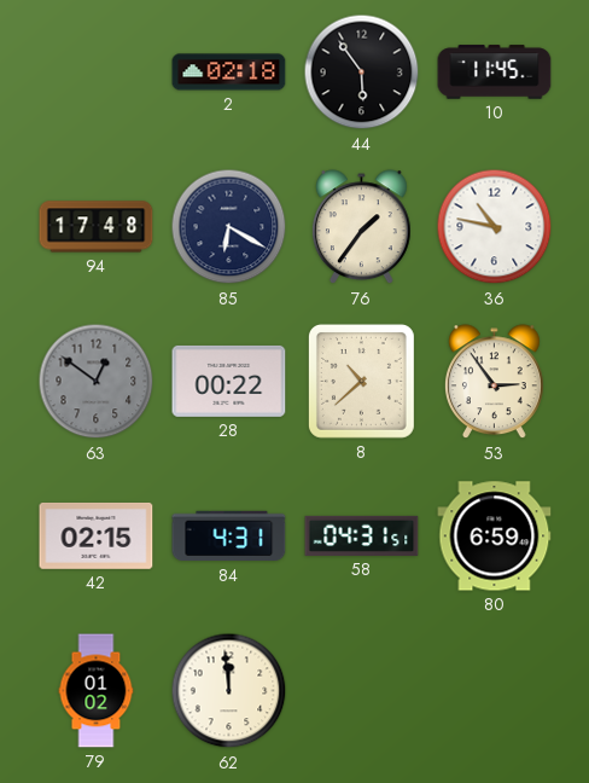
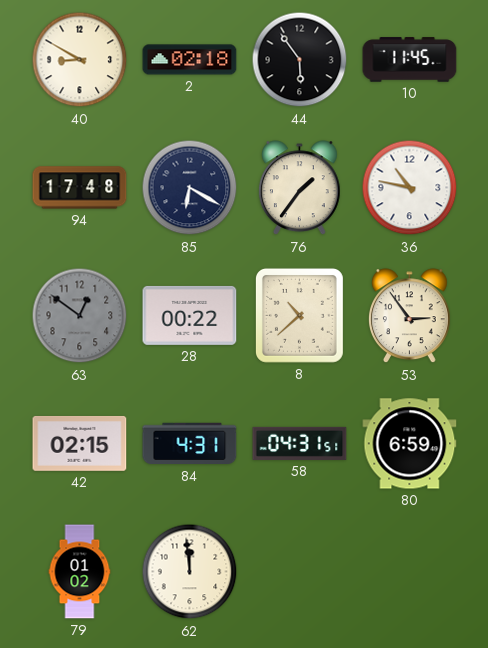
40: none -> 8:50 (80, 60)
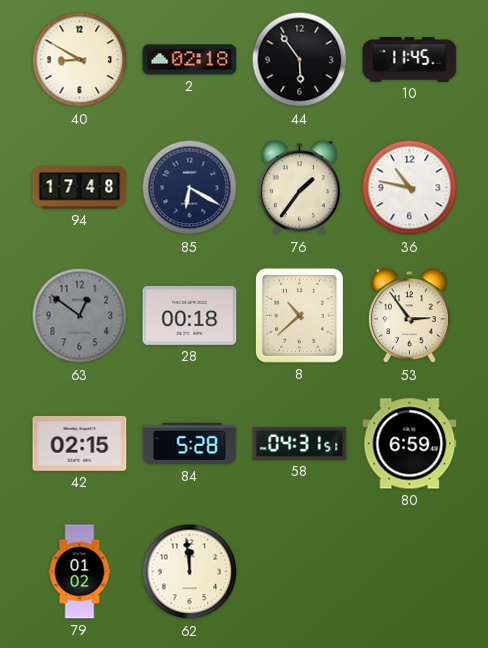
28: 00:22 -> 00:18 (190, 315)
84: 4:31 -> 5:28 (190, 444)
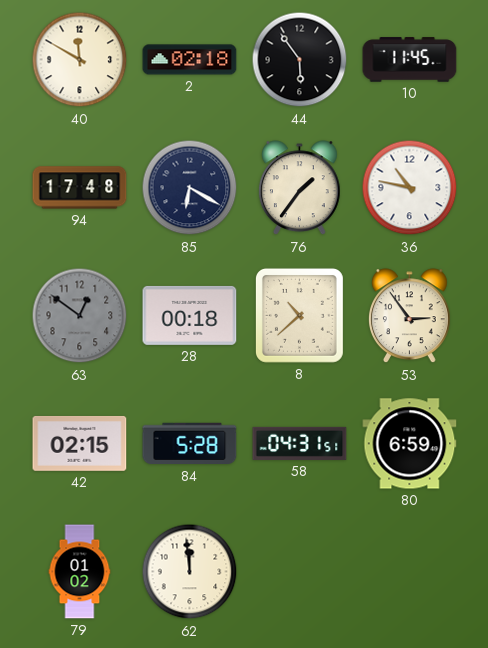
40: 8:50 -> 11:50 (80, 60)
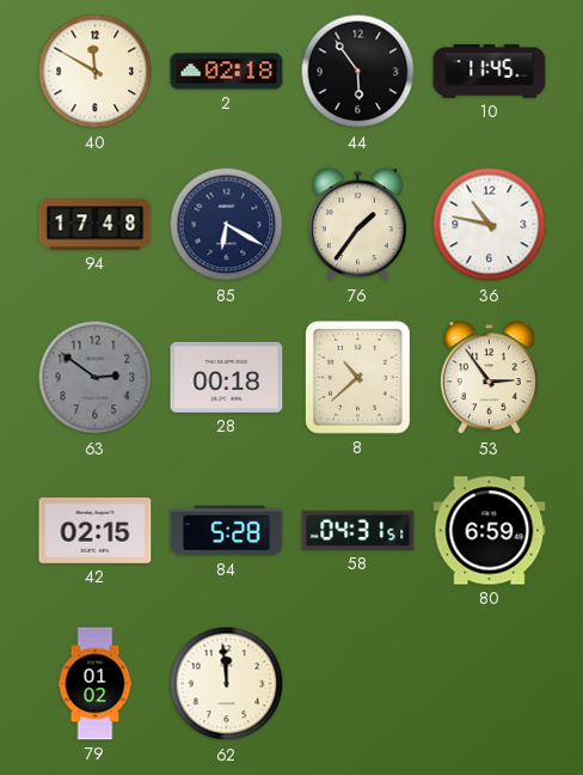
63: 12:51 -> 2:51 (96, 378)
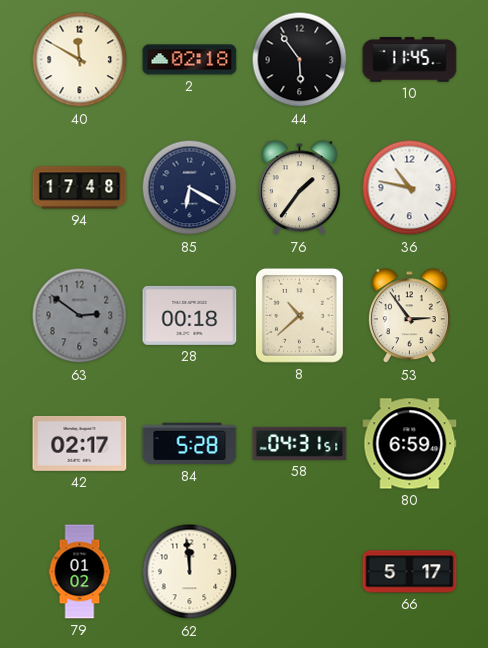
42: 02:15 -> 02:17 (80, 443)
66: none -> 5:17 (410, 572)
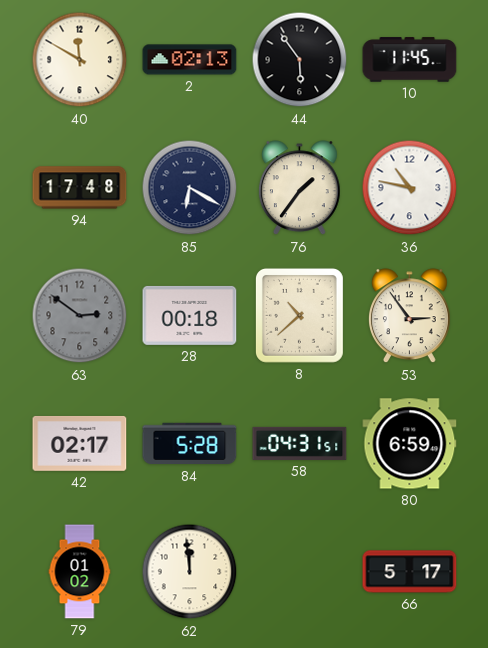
2: 02:18 -> 02:13 (190, 60)
